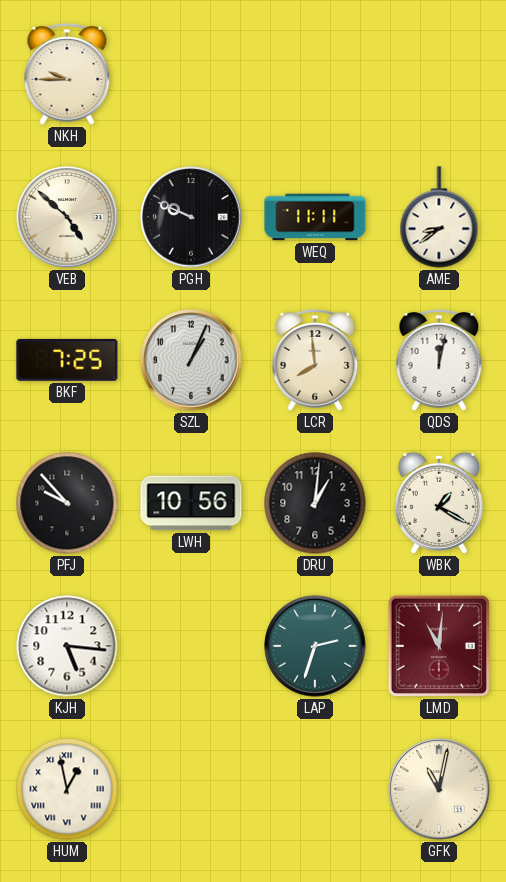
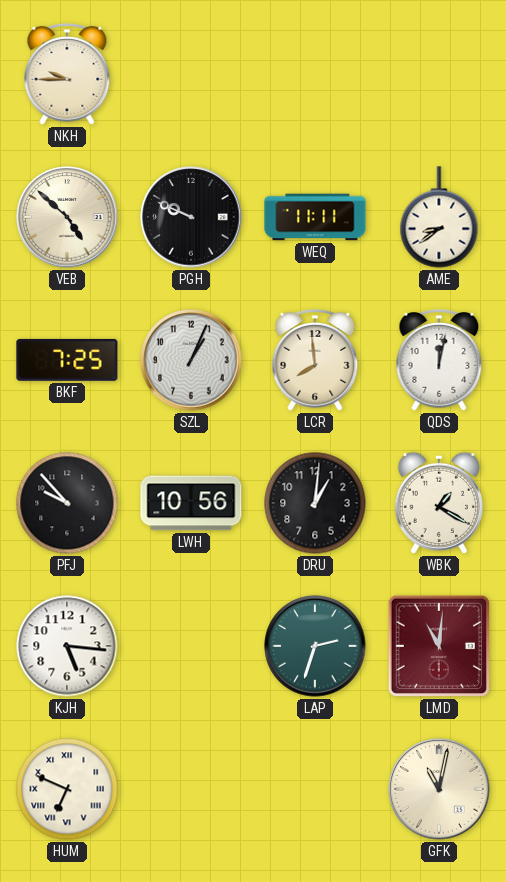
HUM: 12:58 -> 6:49 (67, 789)
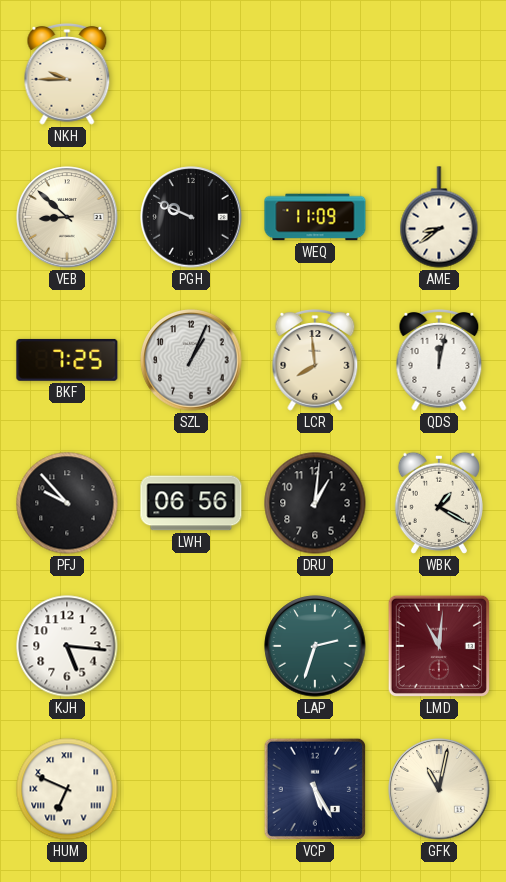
VEB: 4:52 -> 8:52 (67, 217)
WEQ: 11:11 -> 11:09 (315, 217)
LWH: 10:56 -> 06:56 (191, 503)
VCP: none -> 5:25 (315, 789)
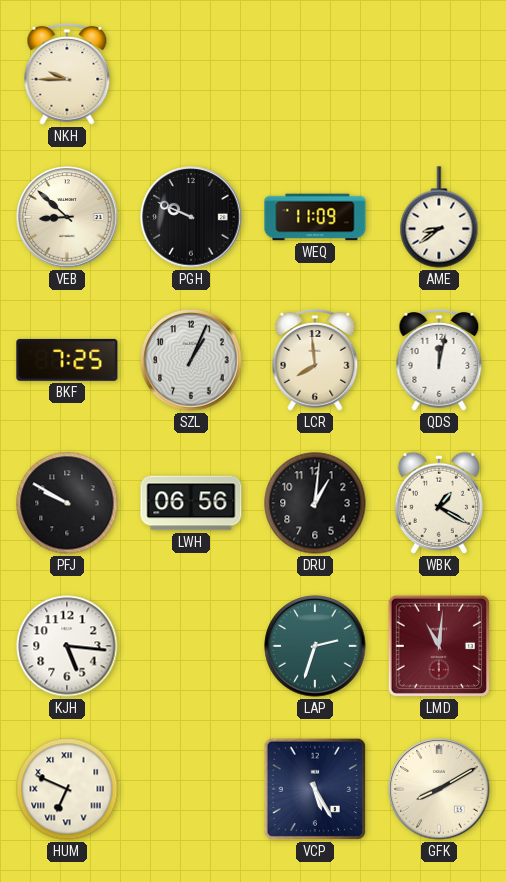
PFJ: 9:53 -> 9:50 (67, 503)
GFK: 11:02 -> 8:10 (439, 789)
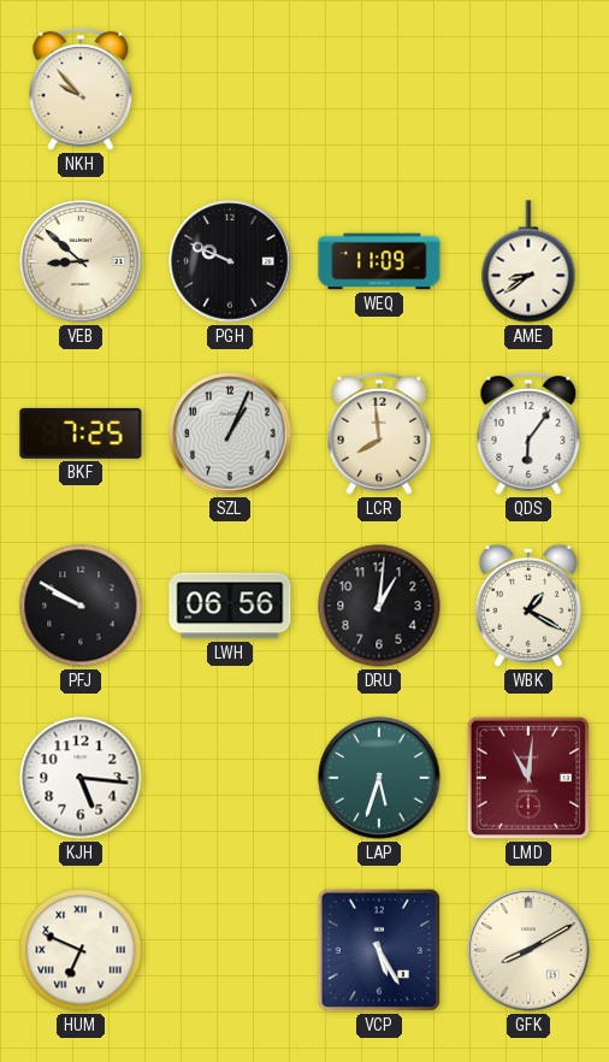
NKH: 9:45 -> 9:53 (81, 90)
QDS: 12:02 -> 6:06 (528, 435)
LAP: 2:33 -> 5:33 (379, 778)
